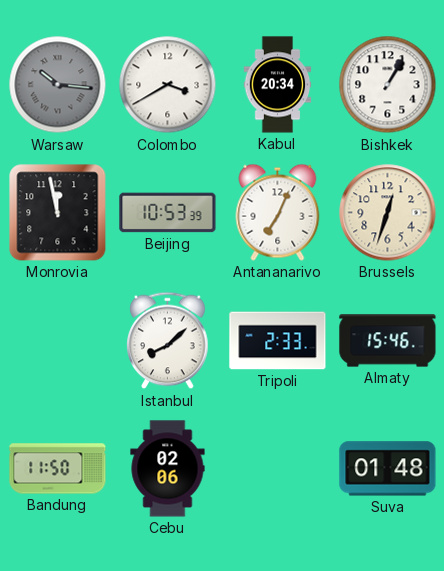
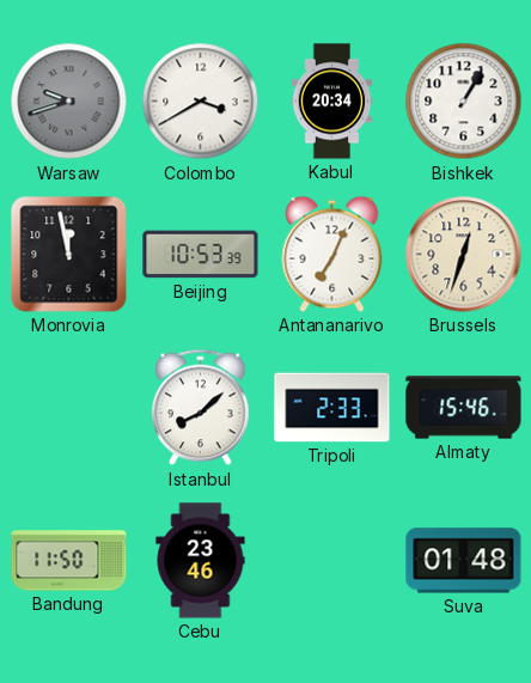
Warsaw: 10:16 -> 9:42 (69, 102)
Cebu: 02:06 -> 23:46 (201, 561)
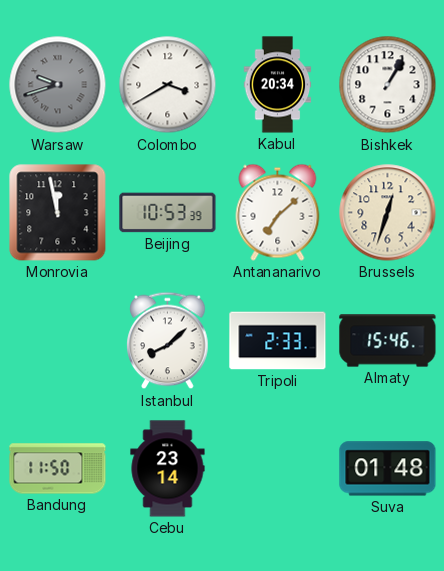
Antananarivo: 7:04 -> 7:08 (278, 212)
Cebu: 23:46 -> 23:14 (168, 469)
